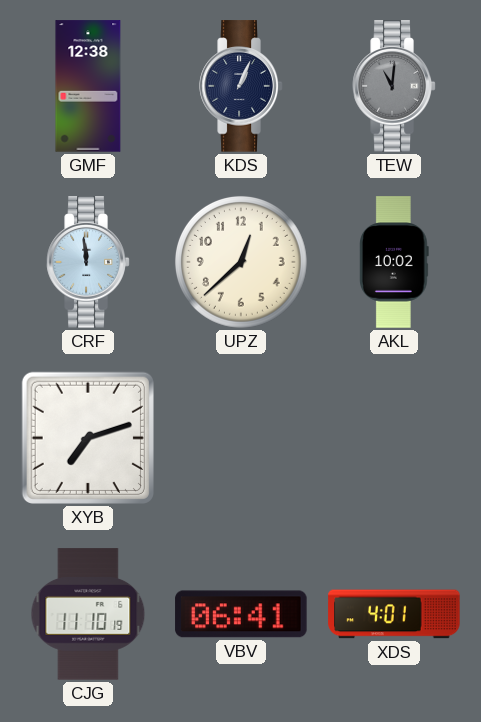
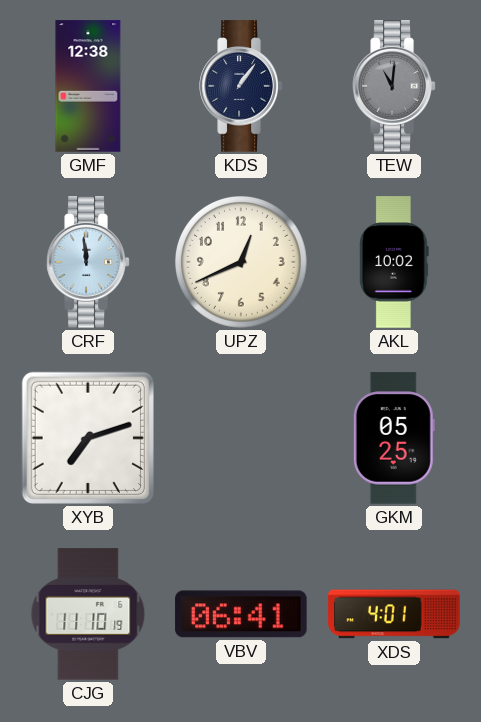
KDS: 1:04 -> 1:06 (241, 86)
UPZ: 12:38 -> 12:41 (241, 262)
GKM: none -> 05:25 (394, 438)
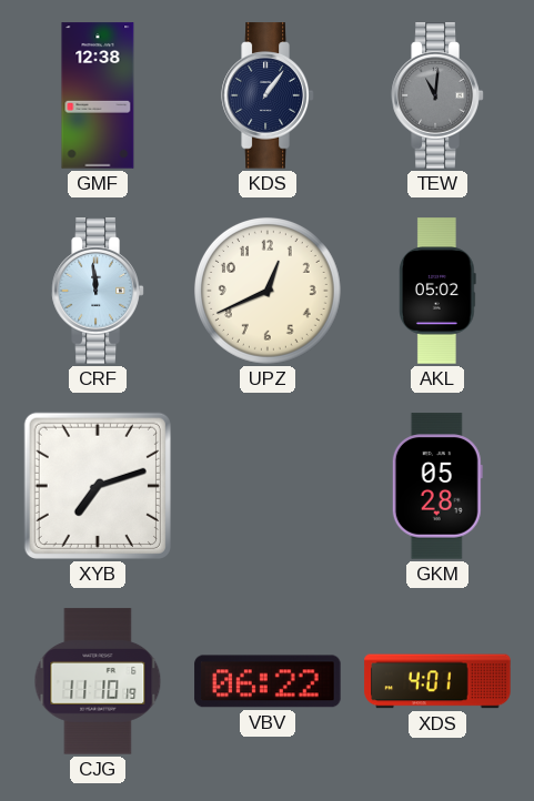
AKL: 10:02 -> 05:02 (439, 291)
GKM: 05:25 -> 05:28 (437, 486)
VBV: 06:41 -> 06:22 (268, 681)
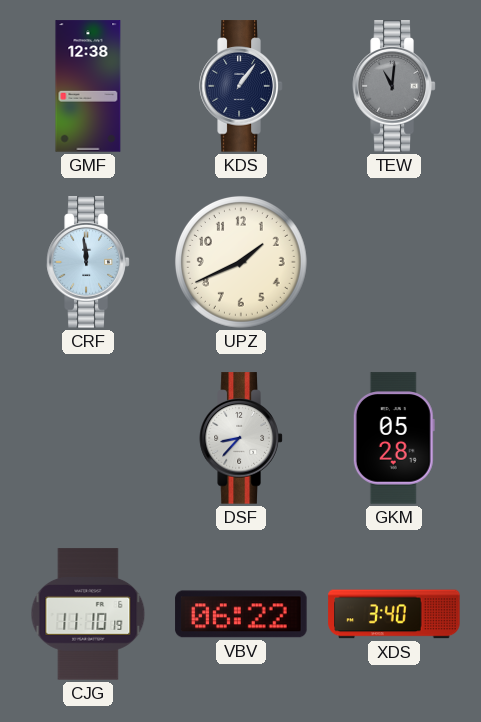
UPZ: 12:41 -> 1:41 (241, 262)
AKL: 05:02 -> none (439, 291)
XYB: 7:12 -> none (98, 486)
DSF: none -> 8:37 (241, 438)
XDS: 4:01 -> 3:40 (394, 614)
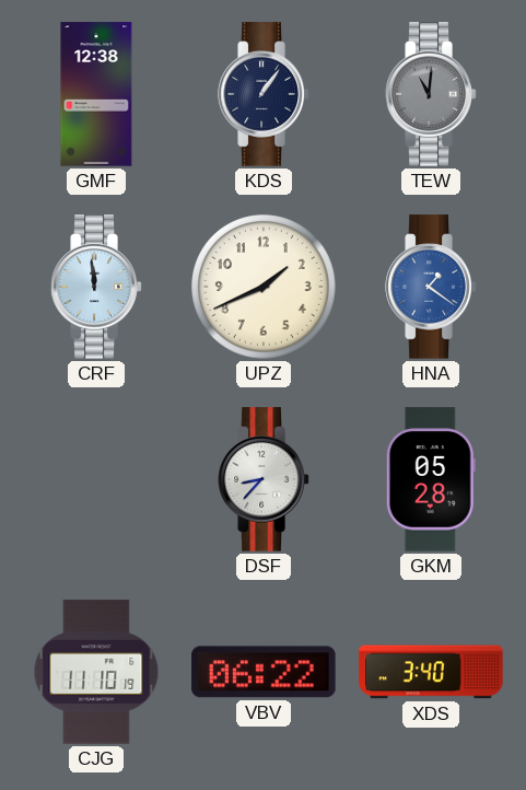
HNA: none -> 1:21 (431, 287)
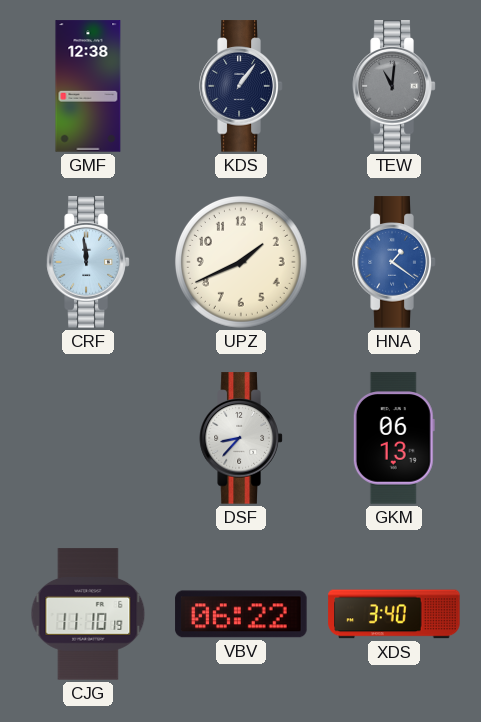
GKM: 05:28 -> 06:13 (394, 438)
